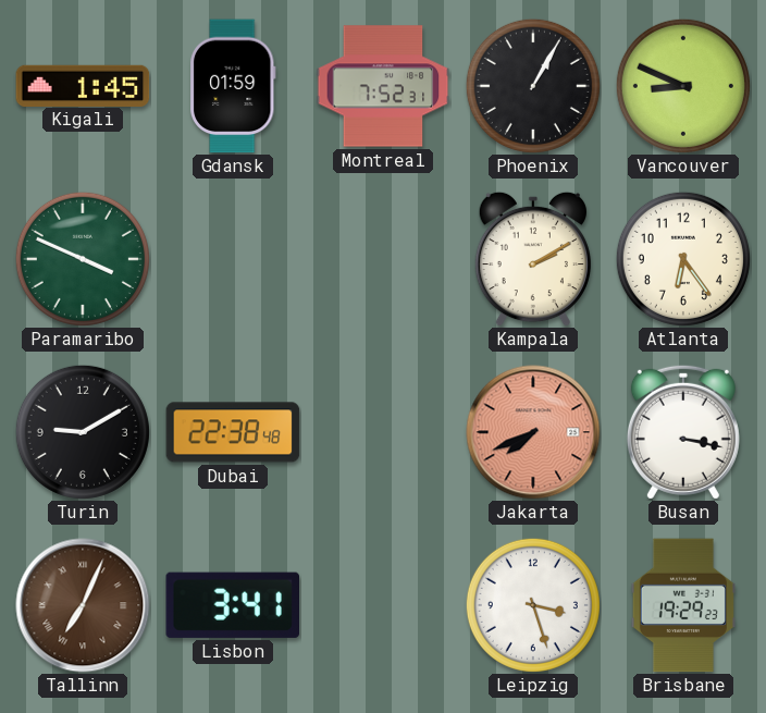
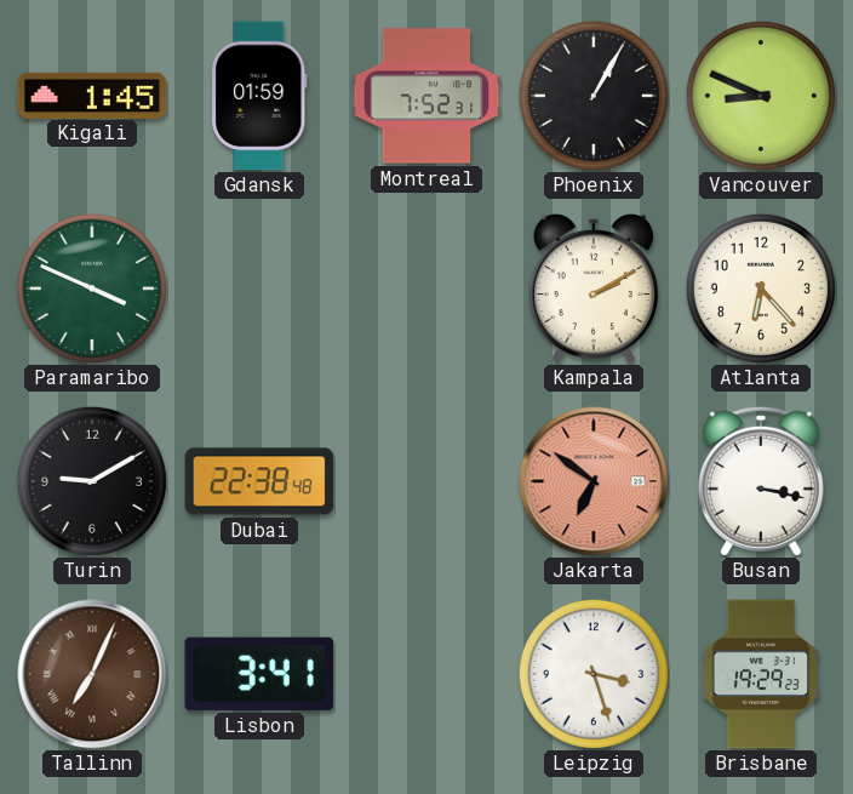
Atlanta: 6:24 -> 6:23 (761, 289)
Jakarta: 7:41 -> 6:51 (594, 481)
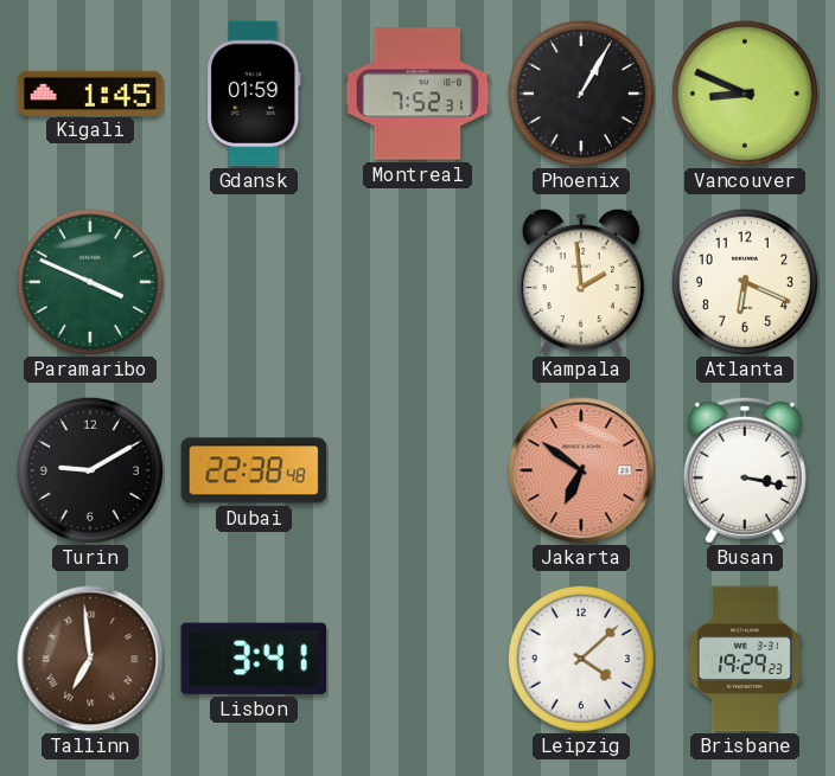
Kampala: 2:10 -> 1:59 (581, 282)
Atlanta: 6:23 -> 6:19 (745, 282)
Tallinn: 7:04 -> 6:59 (90, 659)
Leipzig: 3:27 -> 4:08 (581, 659)
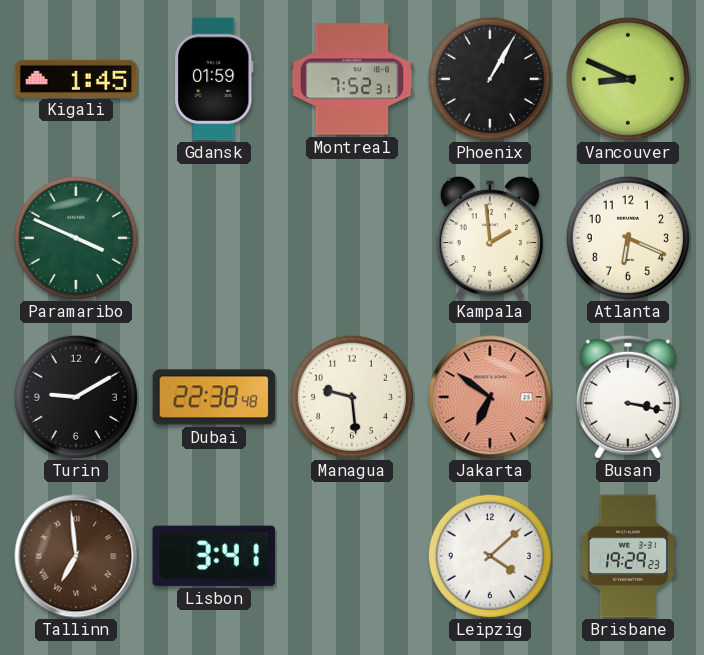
Managua: none -> 9:29 (352, 397)
